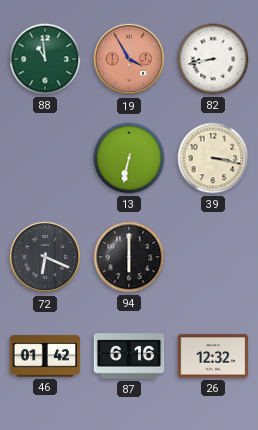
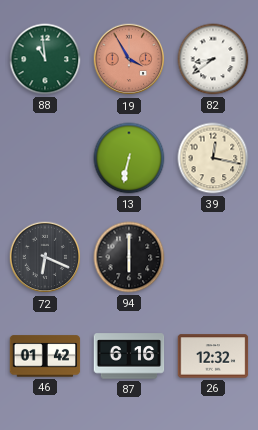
82: 8:43 -> 8:39 (213, 59)
39: 3:17 -> 12:17 (213, 158)
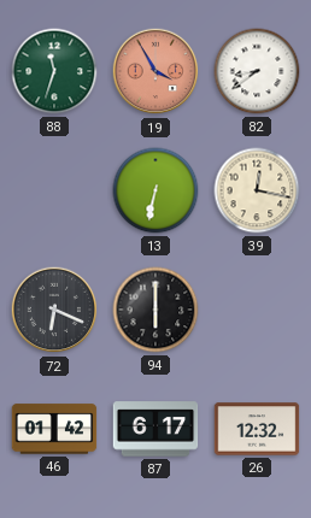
88: 10:59 -> 11:33 (54, 71)
87: 6:16 -> 6:17 (155, 429)
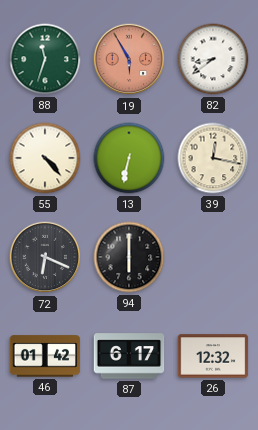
19: 3:55 -> 5:55 (129, 59)
55: none -> 4:23 (45, 158)
